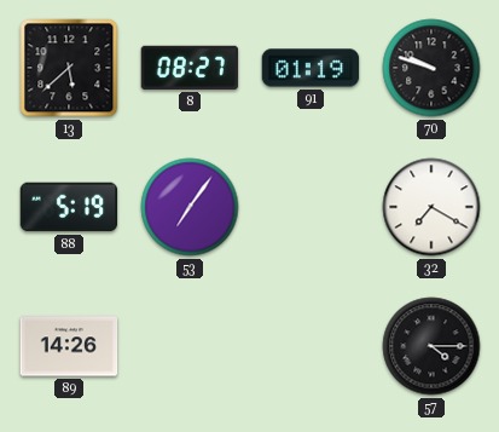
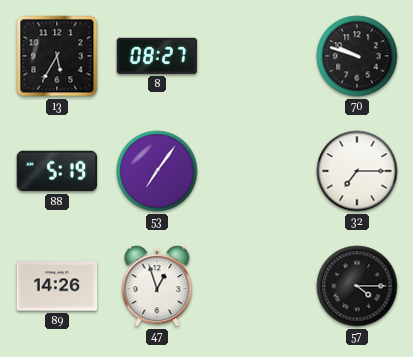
13: 5:38 -> 5:35 (57, 56)
91: 01:19 -> none (311, 68)
32: 7:20 -> 7:15 (357, 171)
47: none -> 12:57 (157, 286)
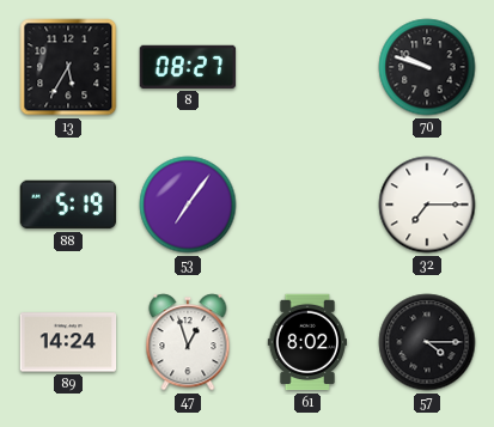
89: 14:26 -> 14:24 (68, 342)
61: none -> 8:02 (307, 342)
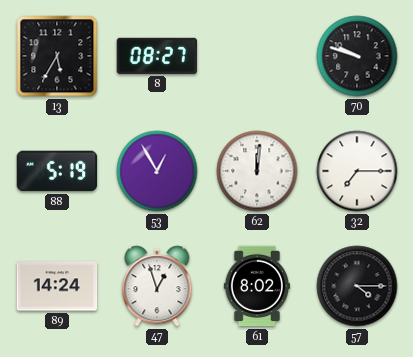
53: 7:06 -> 12:55 (157, 171)
62: none -> 12:01 (257, 171)
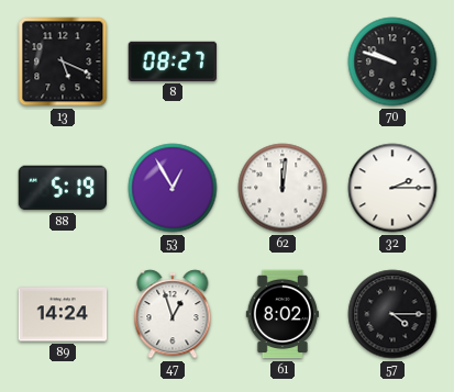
13: 5:35 -> 5:19 (63, 61)
32: 7:15 -> 2:15 (392, 188)
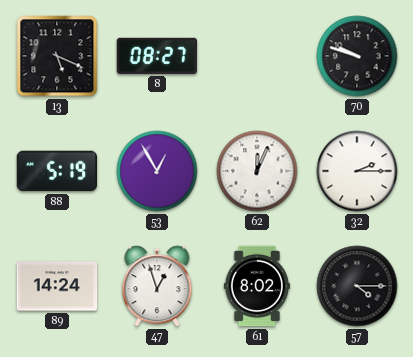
62: 12:01 -> 12:04 (257, 171)
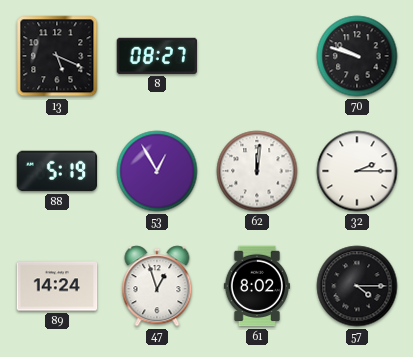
62: 12:04 -> 12:01 (257, 171)
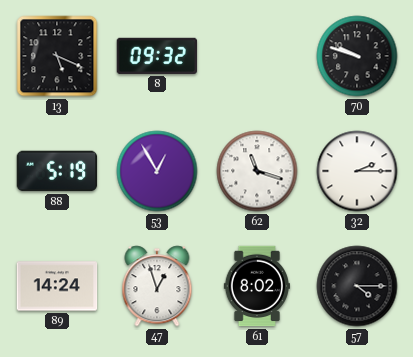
8: 08:27 -> 09:32 (157, 56)
62: 12:01 -> 11:18 (257, 171)
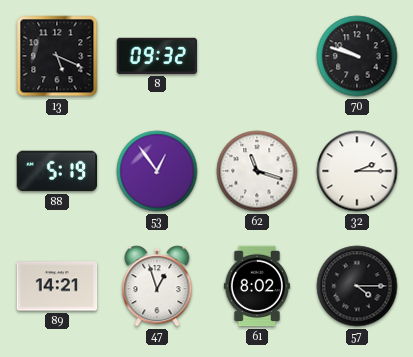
53: 12:55 -> 12:54 (157, 171)
89: 14:24 -> 14:21 (57, 286)
